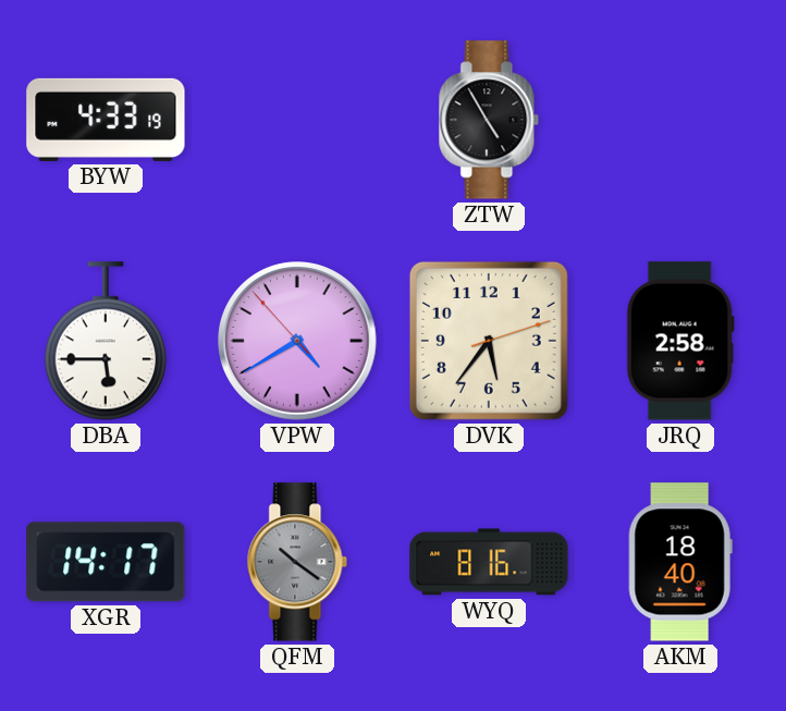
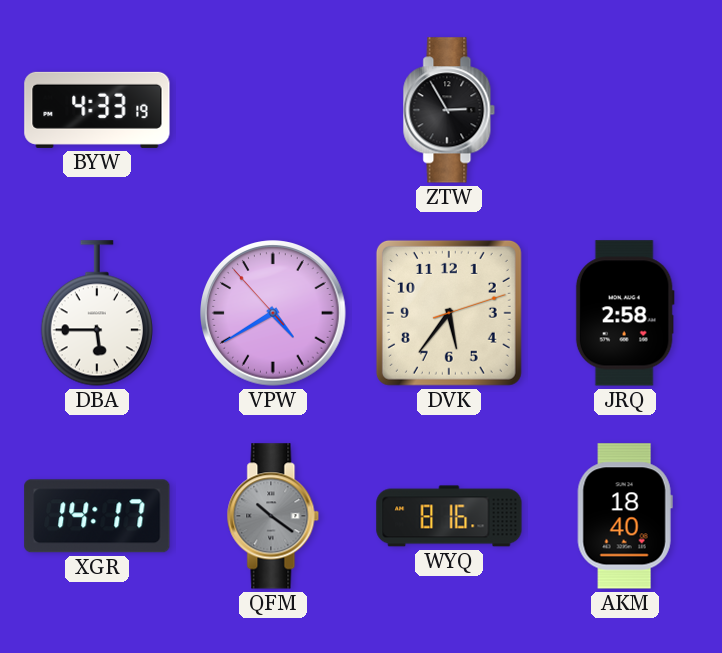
ZTW: 4:55 -> 2:55 (449, 110)
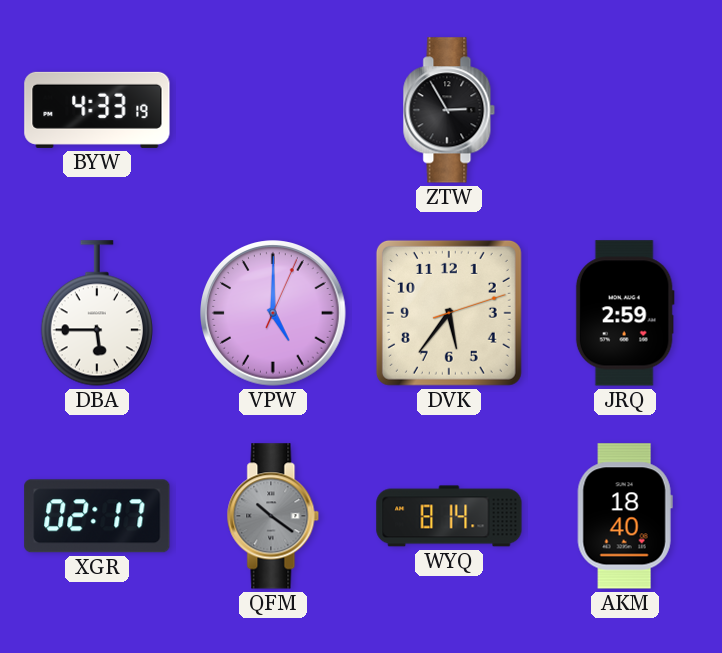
VPW: 4:39 -> 5:00 (273, 313)
JRQ: 2:58 -> 2:59 (625, 313)
XGR: 14:17 -> 02:17 (97, 516)
WYQ: 8:16 -> 8:14 (449, 516)
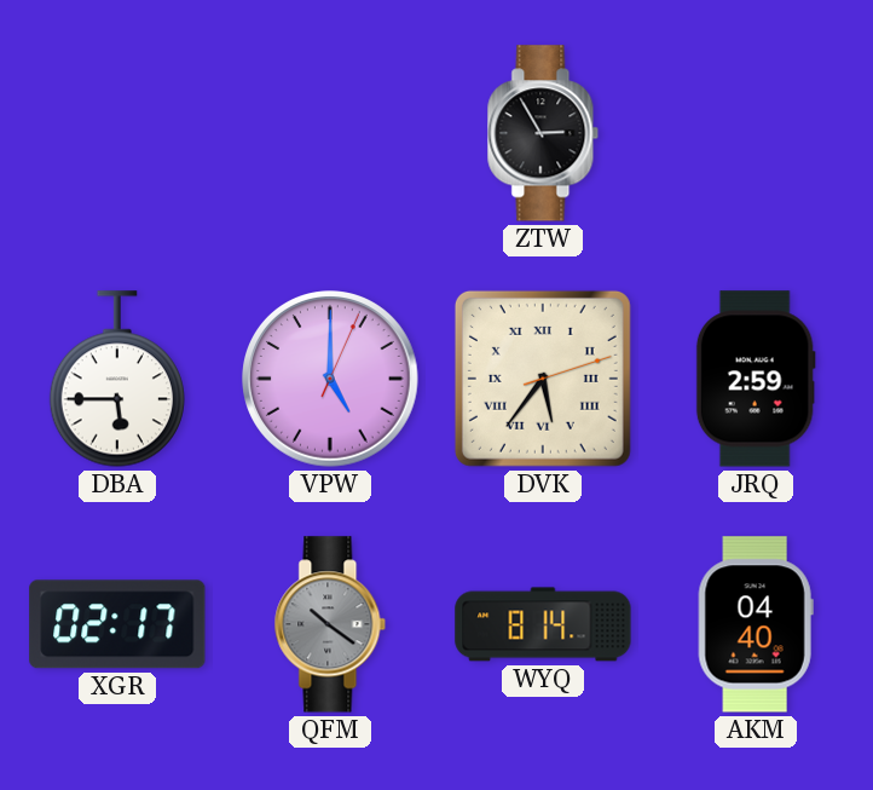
BYW: 4:33 -> none (97, 110)
DVK numerals: Arabic -> Roman (543, 379)
AKM: 18:40 -> 04:40 (756, 624)
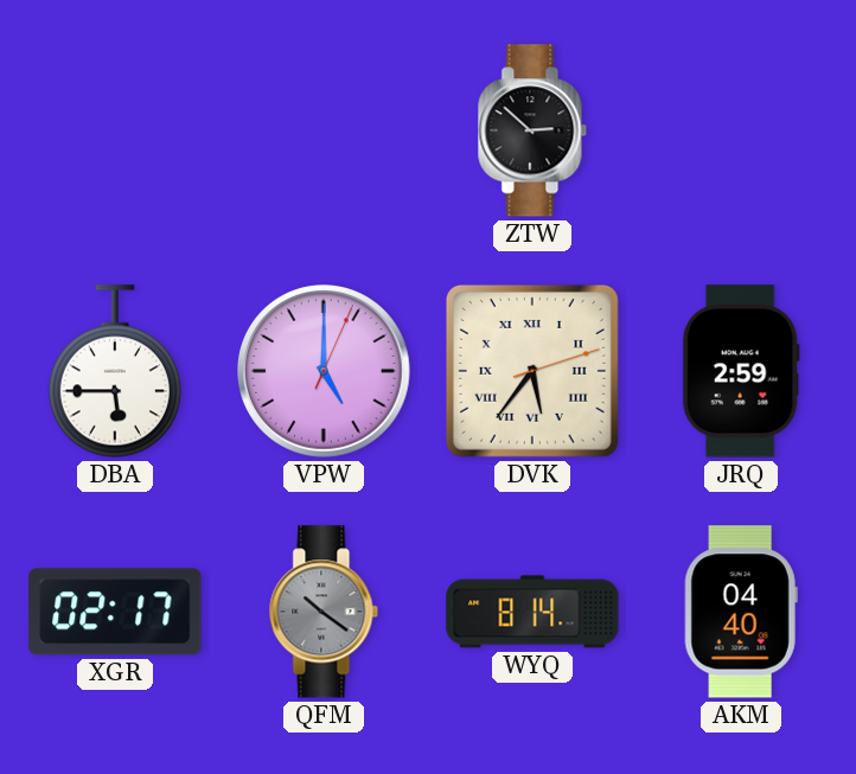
ZTW: 2:55 -> 2:52 (532, 130)
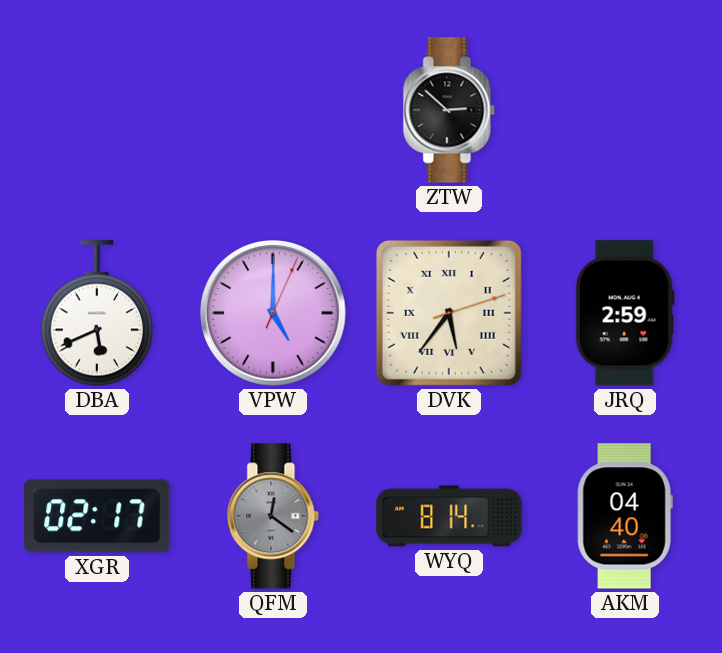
DBA: 5:45 -> 5:41 (97, 313)
QFM: 10:21 -> 12:21 (273, 516)
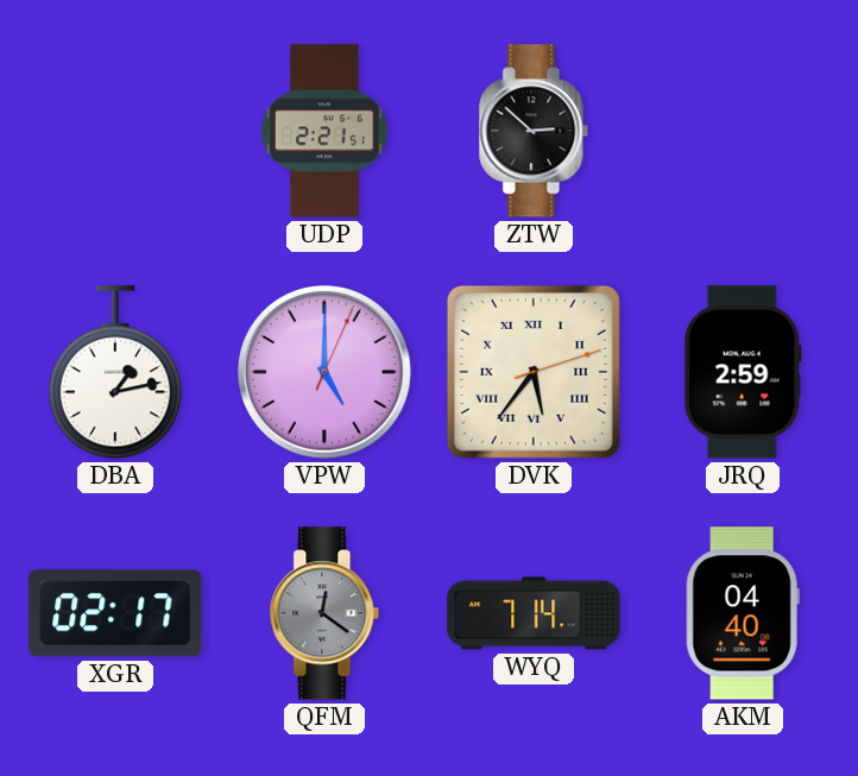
UDP: none -> 2:21 (324, 131)
DBA: 5:41 -> 1:13 (115, 372)
WYQ: 8:14 -> 7:14 (534, 613)
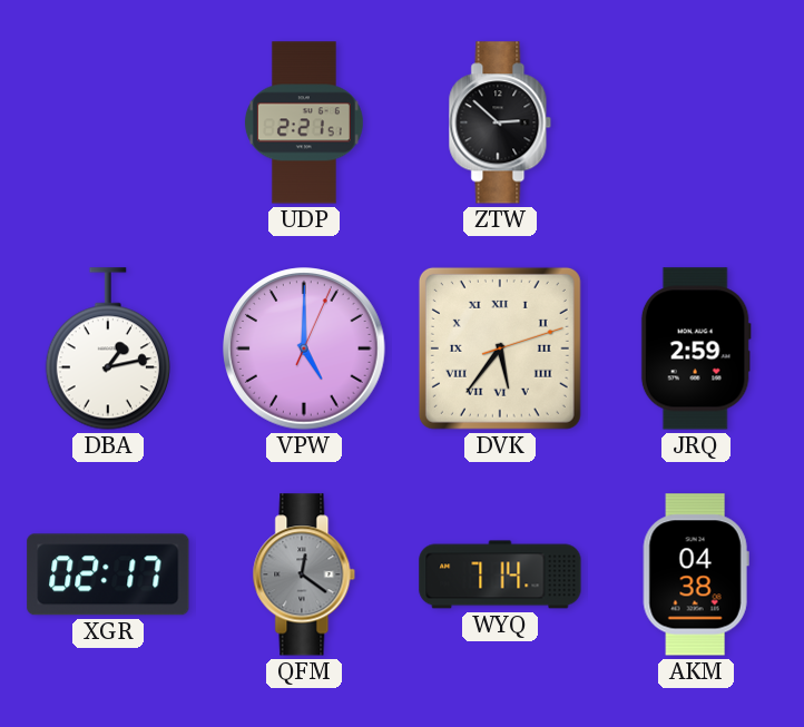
AKM: 04:40 -> 04:38 (696, 574)
